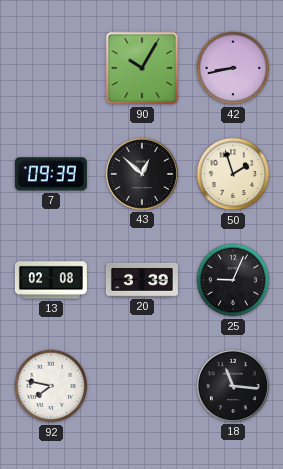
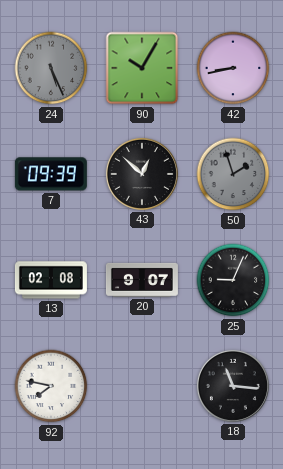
24: none -> 5:26 (51, 68)
50 dial: cream -> grey (233, 174)
20: 3:39 -> 9:07 (142, 280)
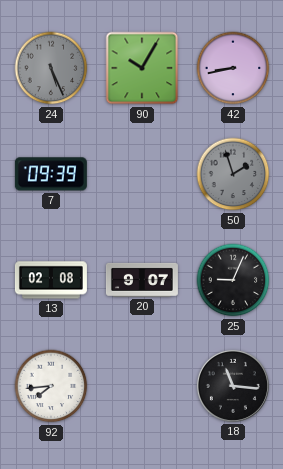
43: 12:52 -> none (142, 174)
92: 7:47 -> 7:44 (51, 386)
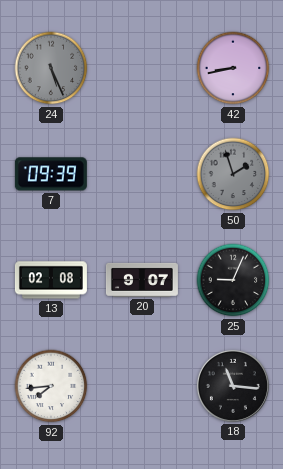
90: 10:05 -> none (142, 68)
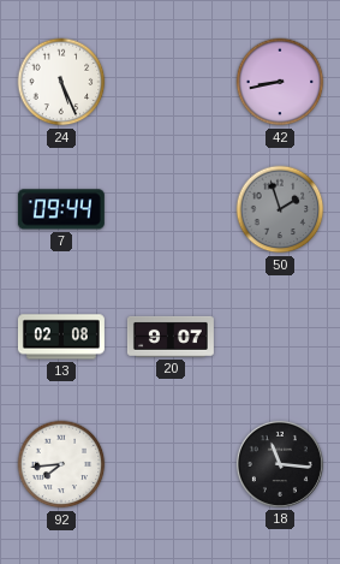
24 dial: grey -> white (61, 82)
7: 09:39 -> 09:44 (61, 209)
25: 9:04 -> none (233, 280)
